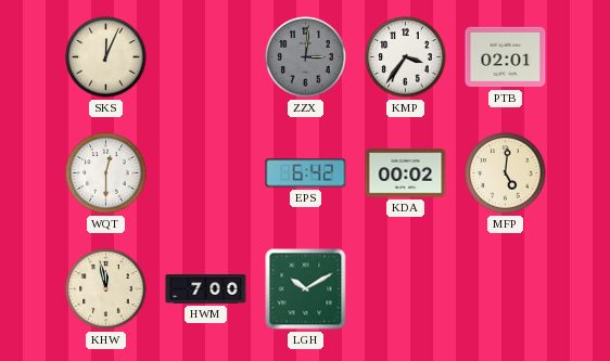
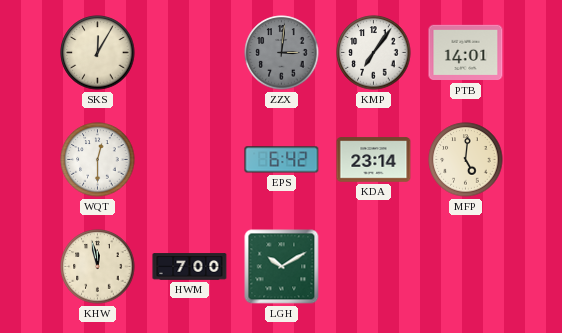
SKS: 12:04 -> 12:05 (98, 53)
KMP: 3:36 -> 7:06 (374, 53)
PTB: 02:01 -> 14:01 (466, 53)
KDA: 00:02 -> 23:14 (374, 160)
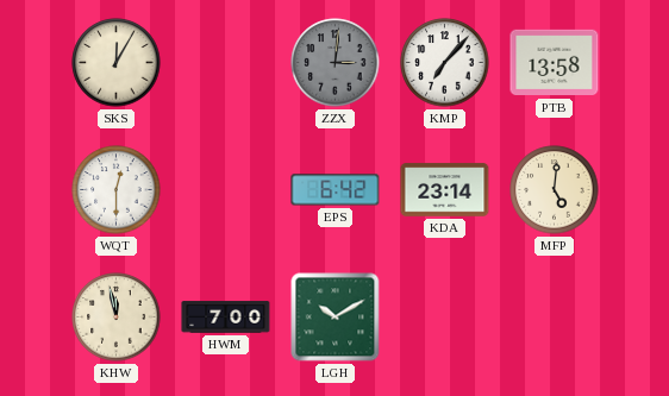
KMP: 7:06 -> 7:07 (445, 63)
PTB: 14:01 -> 13:58 (555, 63)
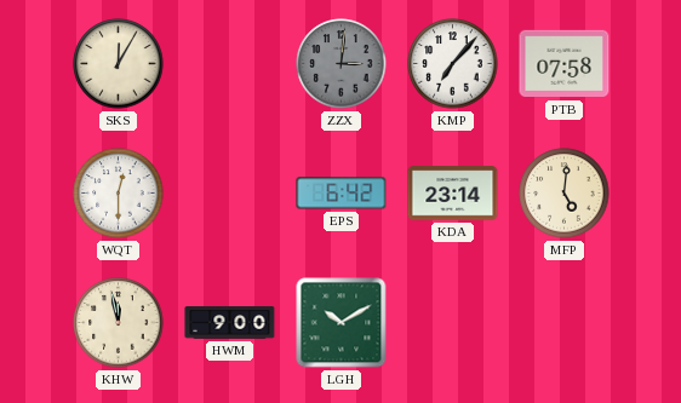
PTB: 13:58 -> 07:58 (565, 64)
HWM: 7:00 -> 9:00 (230, 323)
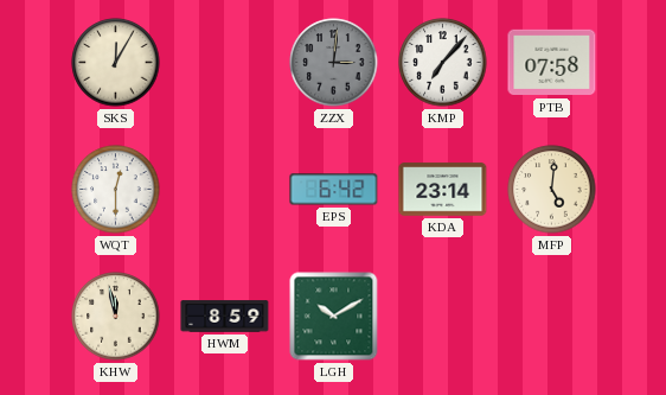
HWM: 9:00 -> 8:59 (225, 317)
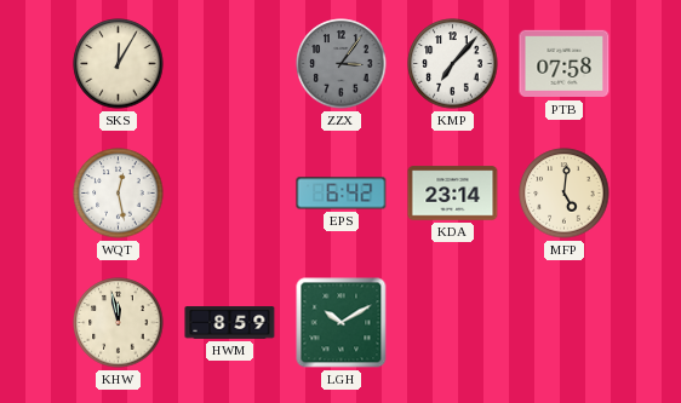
ZZX: 3:01 -> 3:06 (342, 64)
WQT: 12:30 -> 12:28 (119, 194)
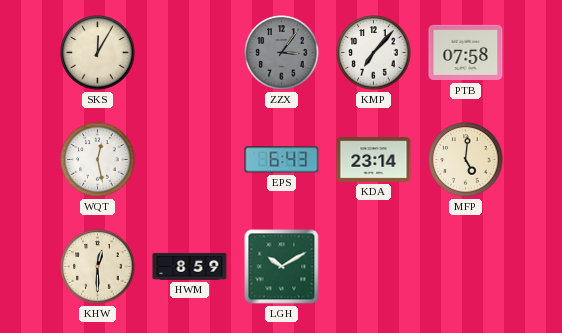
EPS: 6:42 -> 6:43 (282, 160)
KHW: 11:58 -> 12:30 (98, 267)
